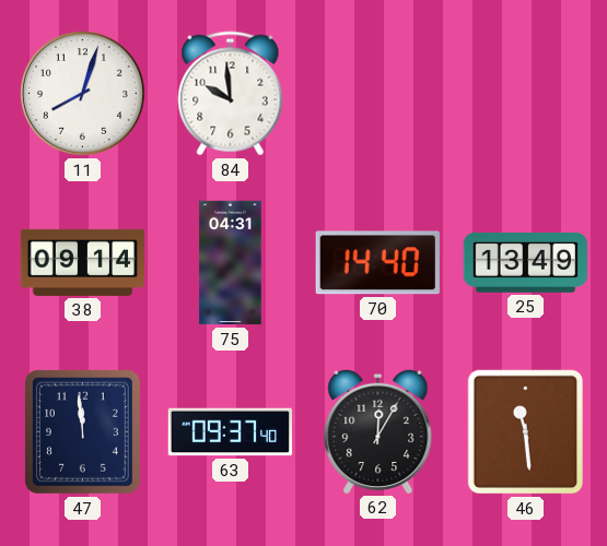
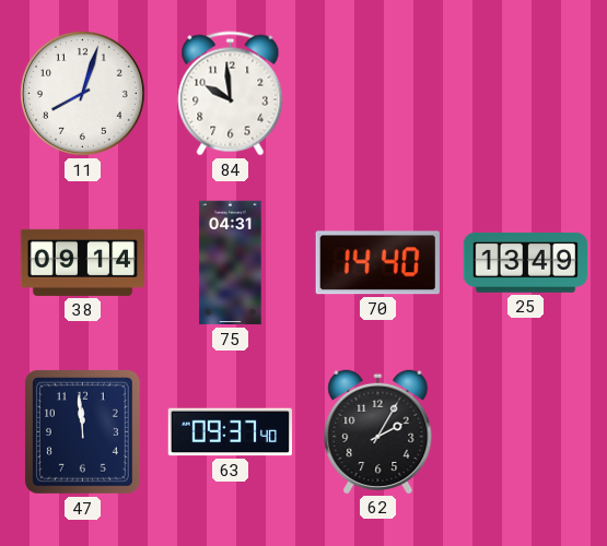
62: 12:05 -> 2:05 (378, 431)
46: 11:29 -> none (525, 432)
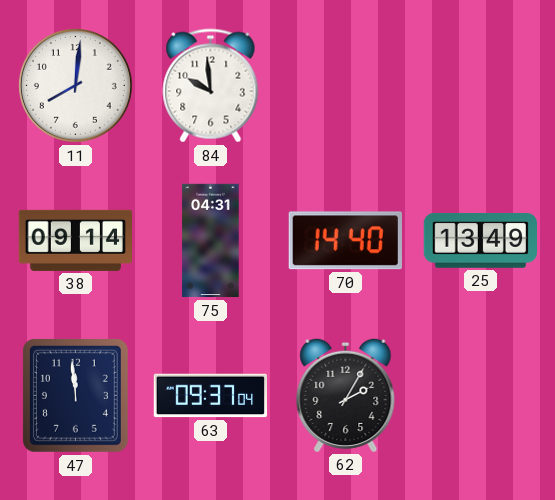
11: 8:03 -> 8:01 (75, 85)
63: 09:37:40 -> 09:37:04 (210, 396)
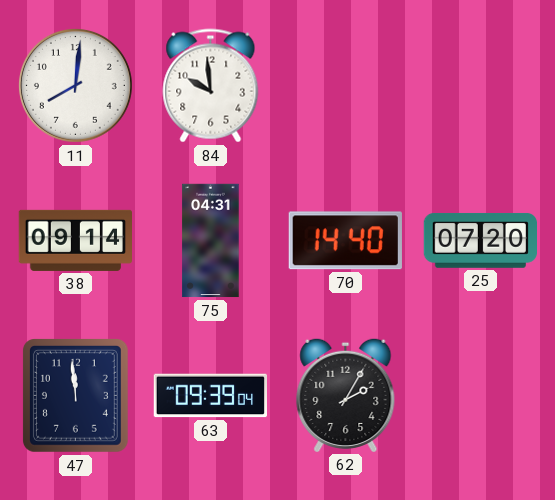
25: 13:49 -> 07:20 (480, 241)
63: 09:37 -> 09:39 (210, 396)
